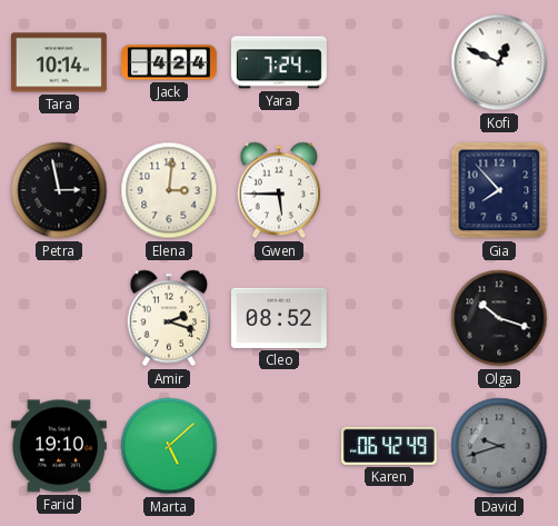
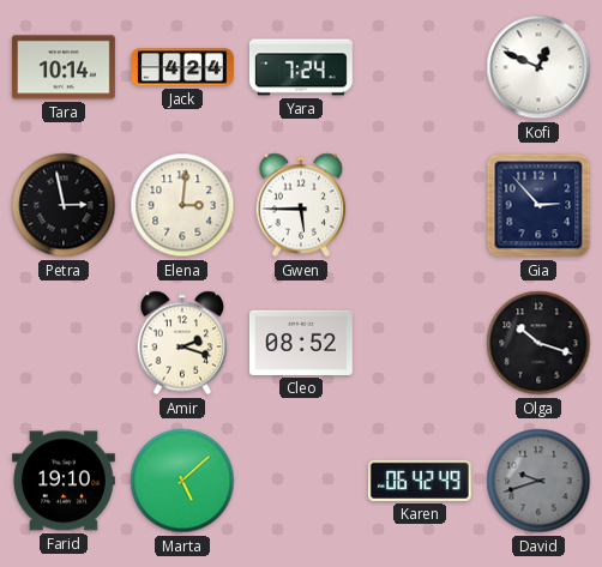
Gia: 7:53 -> 2:53 (538, 205)
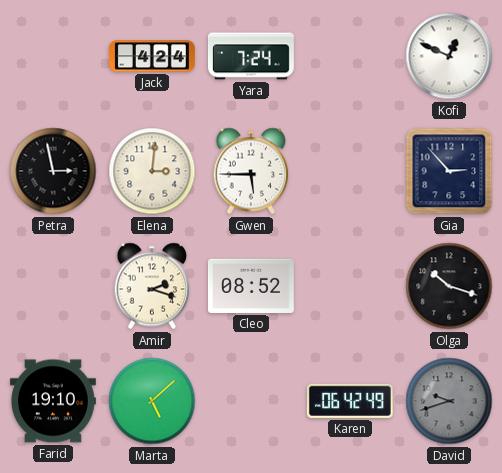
Tara: 10:14 -> none (64, 67)
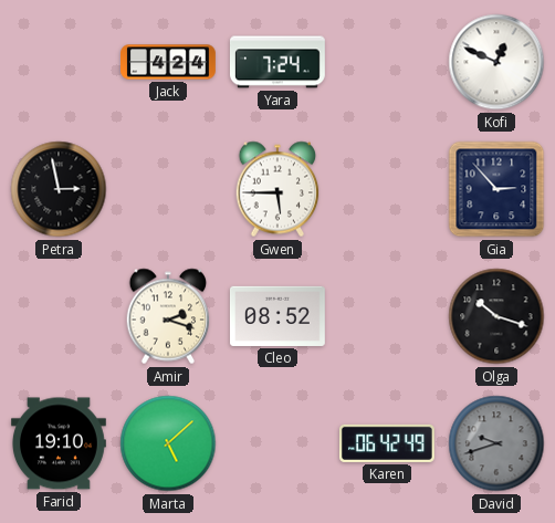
Elena: 3:01 -> none (152, 171)
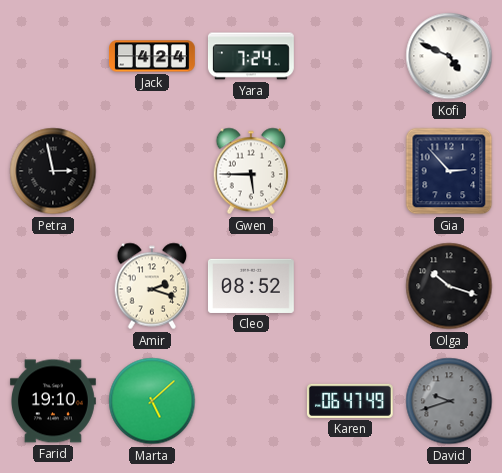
Kofi: 12:49 -> 4:49 (449, 56)
Karen: 06:42 -> 06:47 (350, 401)
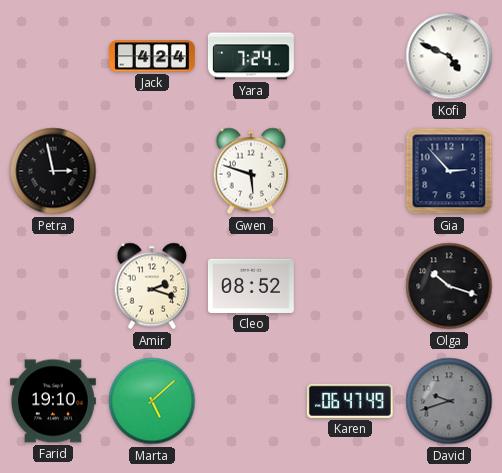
Gwen: 5:45 -> 5:48 (251, 171)
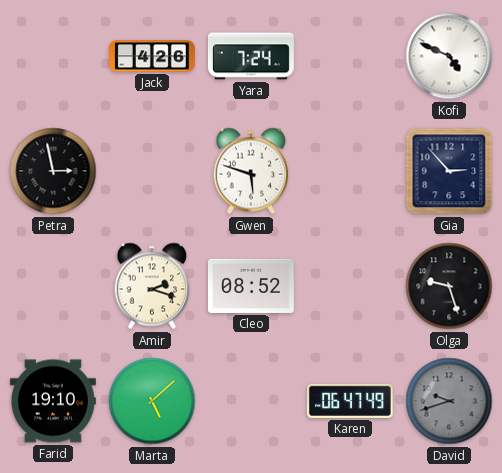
Jack: 4:24 -> 4:26 (153, 56)
Olga: 10:18 -> 9:27 (449, 286)
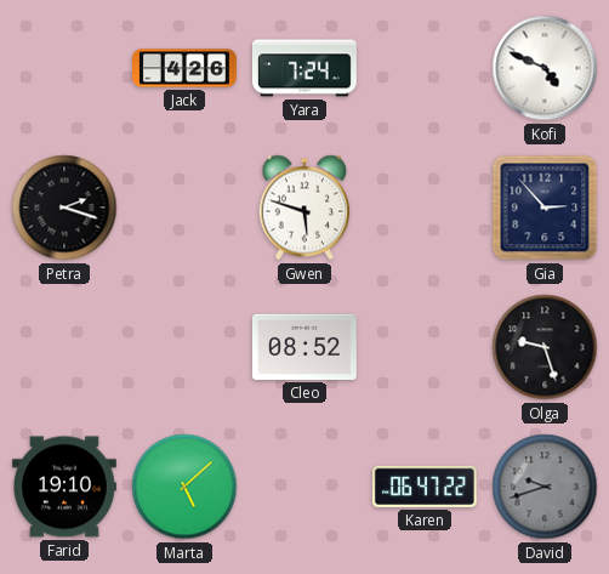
Petra: 2:58 -> 2:18 (64, 208)
Amir: 2:18 -> none (152, 286)
Karen: 06:47:49 -> 06:47:22 (425, 487)
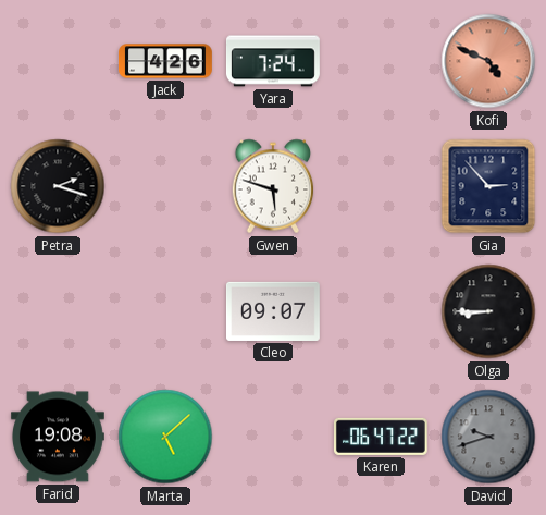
Kofi dial: white -> salmon (488, 61)
Cleo: 08:52 -> 09:07 (273, 311)
Olga: 9:27 -> 8:45 (488, 311)
Farid: 19:10 -> 19:08 (58, 437)
